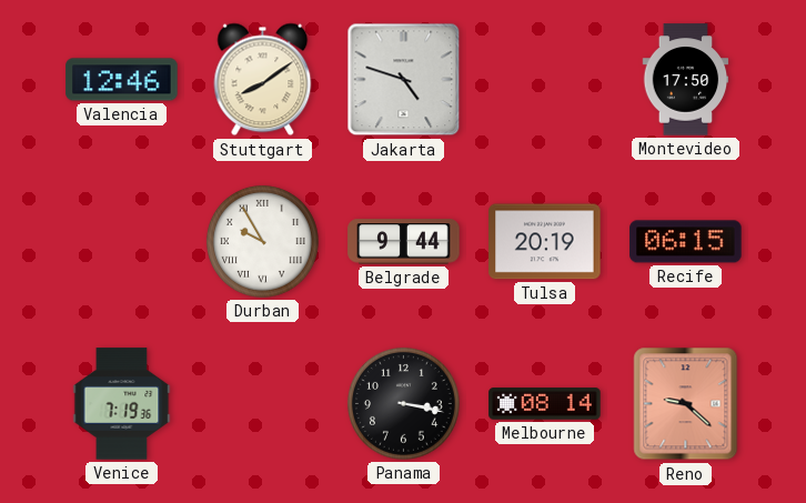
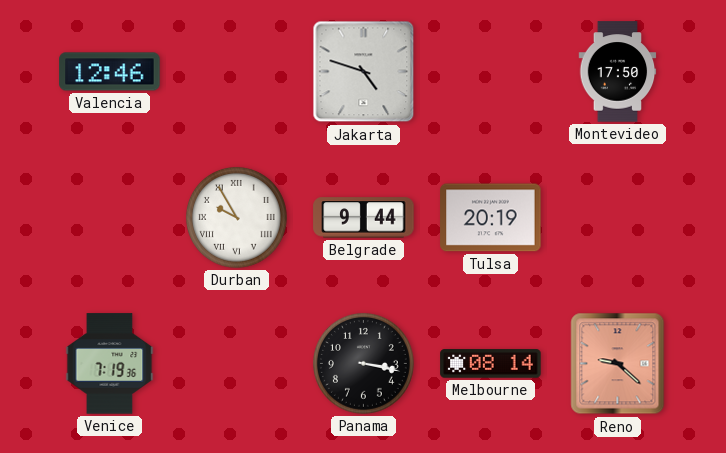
Stuttgart: 8:09 -> none (263, 80)
Recife: 06:15 -> none (686, 242)
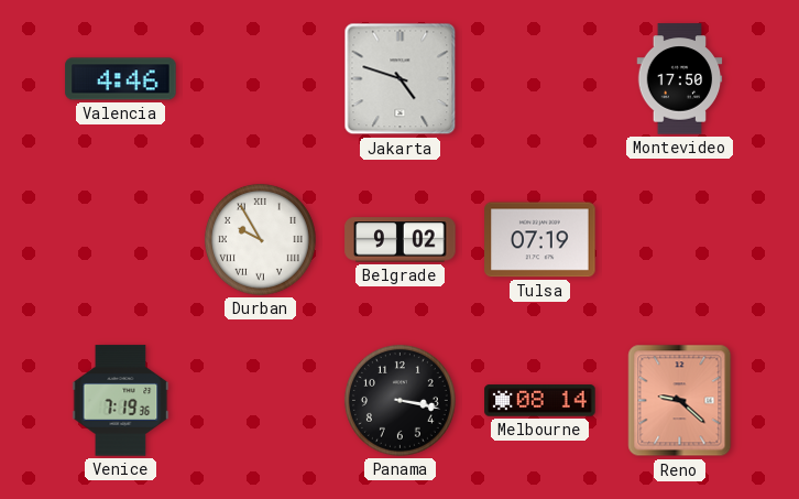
Valencia: 12:46 -> 4:46 (121, 79)
Belgrade: 9:44 -> 9:02 (401, 240)
Tulsa: 20:19 -> 07:19 (540, 240)
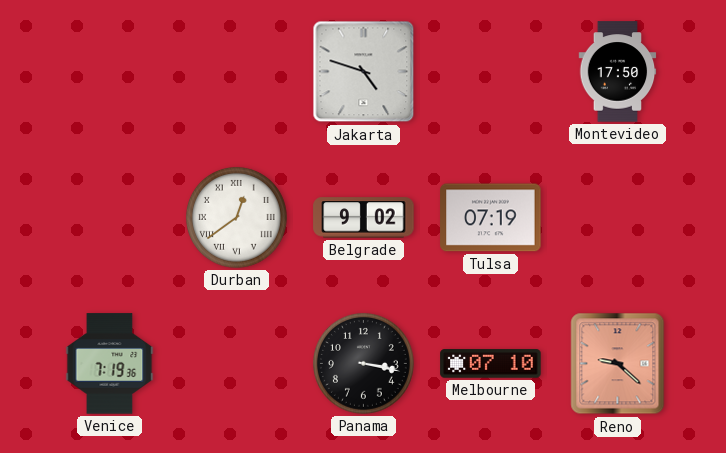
Valencia: 4:46 -> none (121, 79)
Durban: 9:55 -> 12:39 (236, 217)
Melbourne: 08:14 -> 07:10 (491, 364)
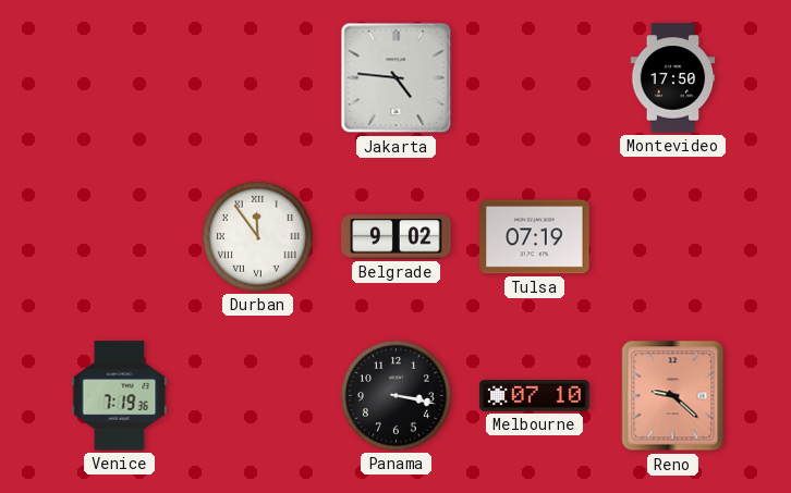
Jakarta: 4:48 -> 4:46 (397, 78)
Durban: 12:39 -> 11:54 (257, 236)
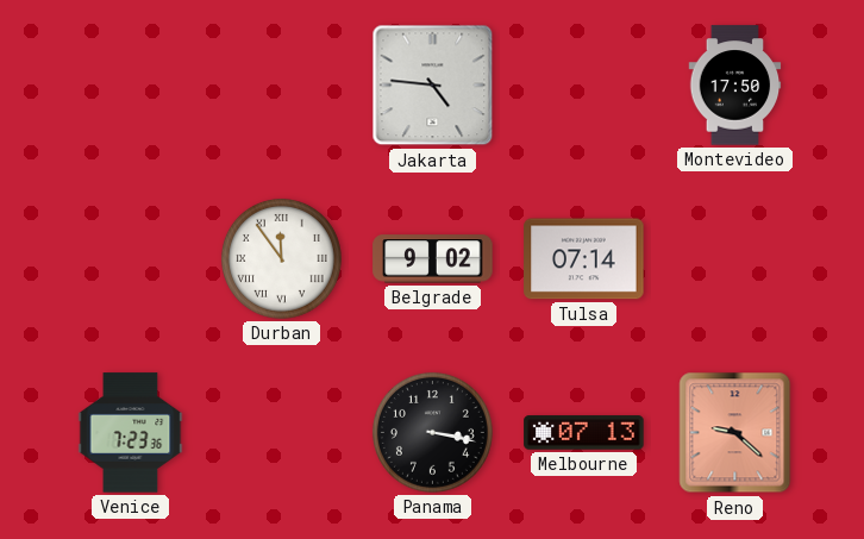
Tulsa: 07:19 -> 07:14 (584, 259)
Venice: 7:19 -> 7:23 (131, 433)
Melbourne: 07:10 -> 07:13 (584, 433)
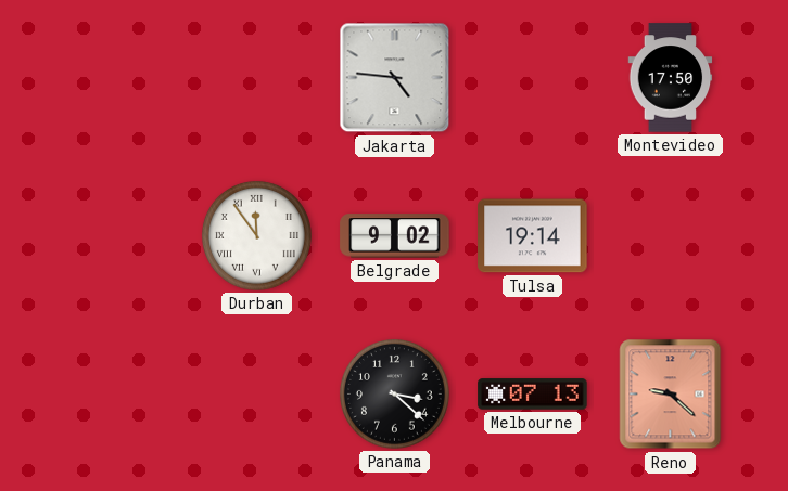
Tulsa: 07:14 -> 19:14 (533, 236)
Venice: 7:23 -> none (131, 433)
Panama: 3:17 -> 3:22 (394, 393)
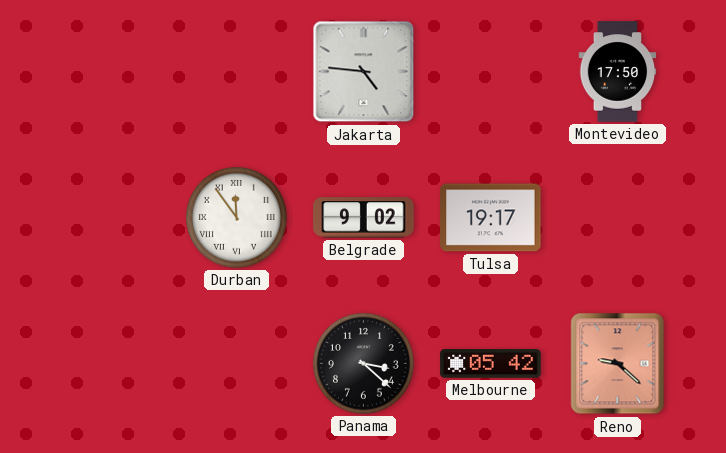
Tulsa: 19:14 -> 19:17 (491, 218)
Melbourne: 07:13 -> 05:42 (491, 364)
